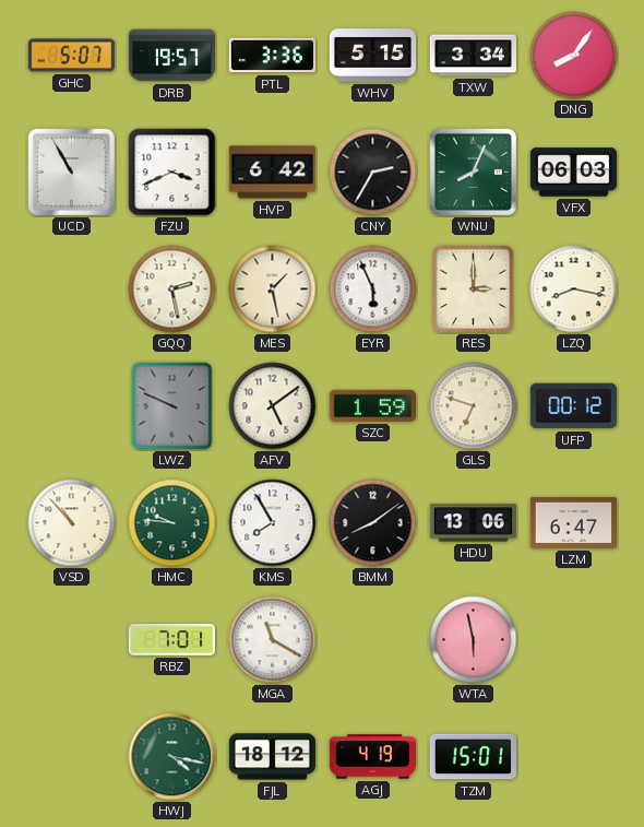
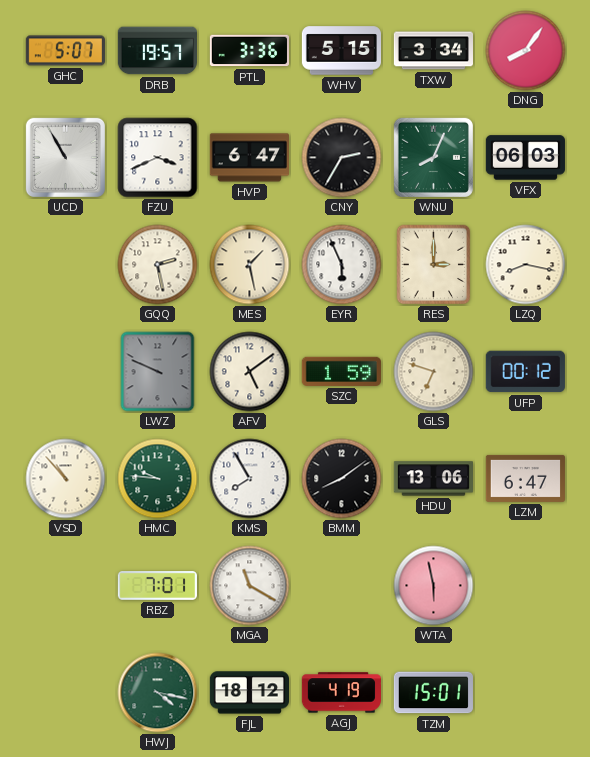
HVP: 6:42 -> 6:47 (249, 158)
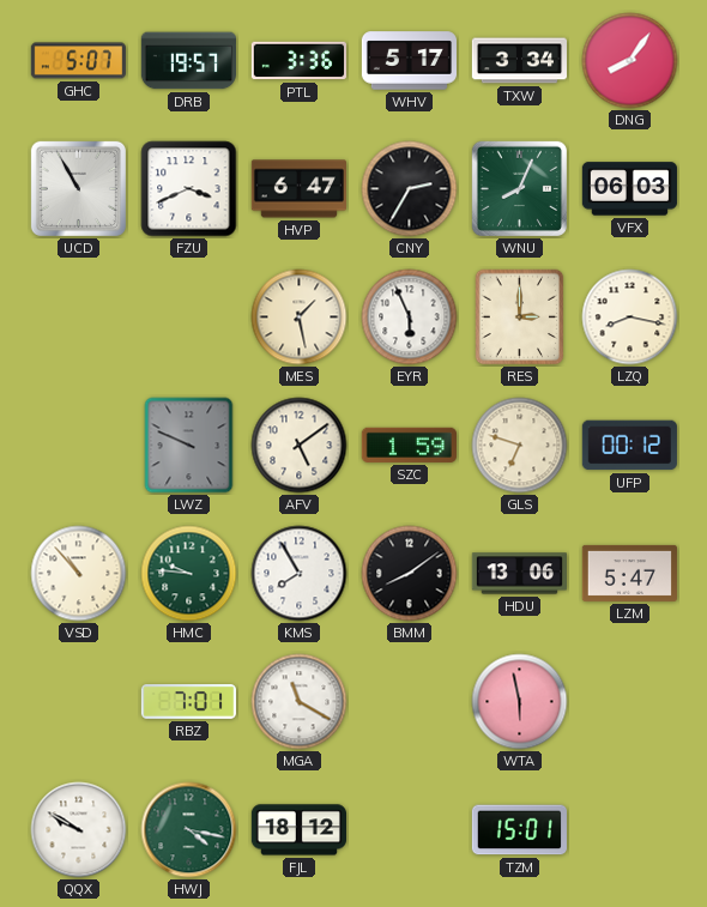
WHV: 5:15 -> 5:17 (409, 61)
GQQ: 2:28 -> none (158, 265)
LZM: 6:47 -> 5:47 (629, 573)
QQX: none -> 9:50 (79, 830)
AGJ: 4:19 -> none (341, 693)
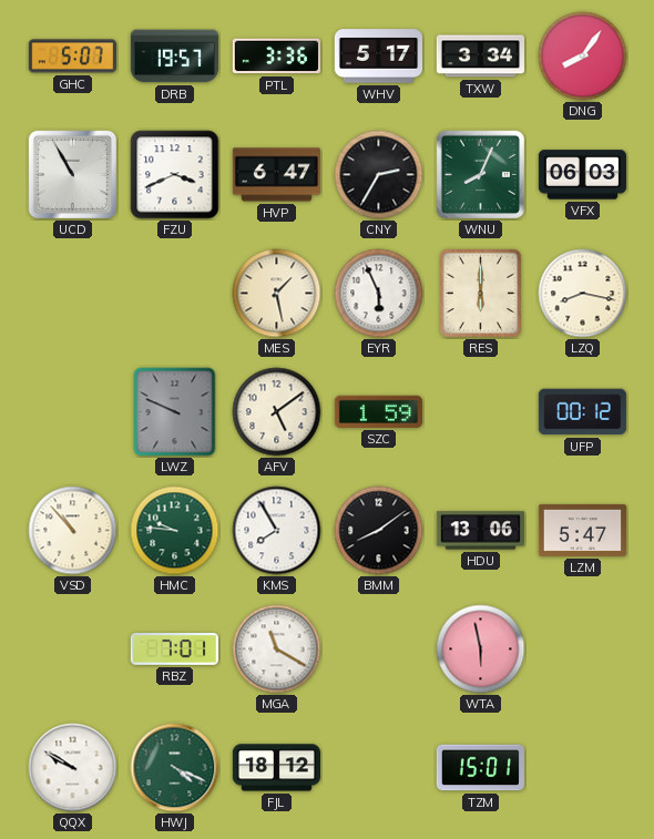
RES: 3:00 -> 6:00 (481, 294)
GLS: 6:48 -> none (520, 446)
HWJ: 4:17 -> 4:19 (175, 768)
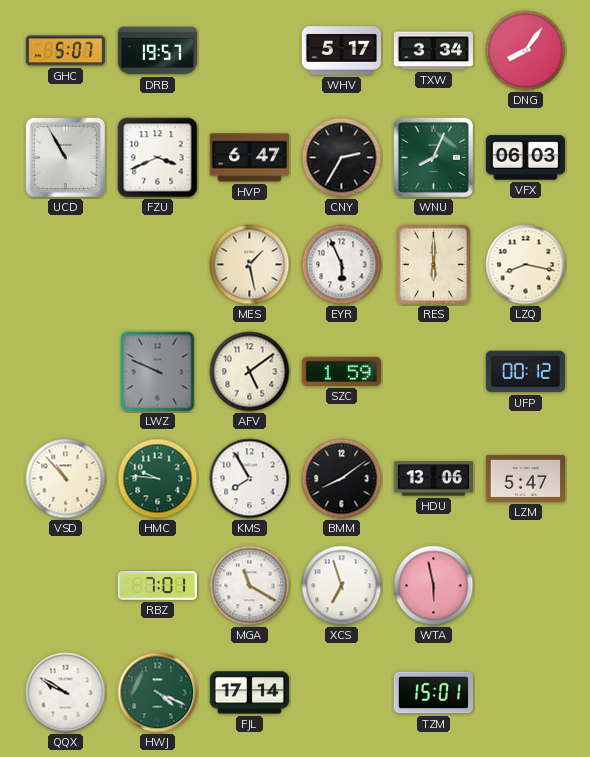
PTL: 3:36 -> none (276, 57)
XCS: none -> 6:57 (342, 586)
FJL: 18:12 -> 17:14 (249, 693)
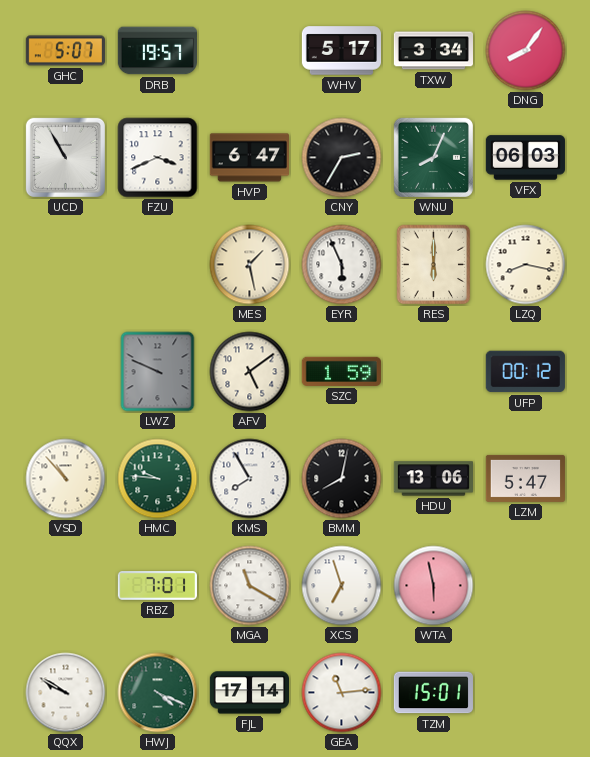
BMM: 8:09 -> 8:02 (342, 479)
GEA: none -> 11:14 (342, 693)
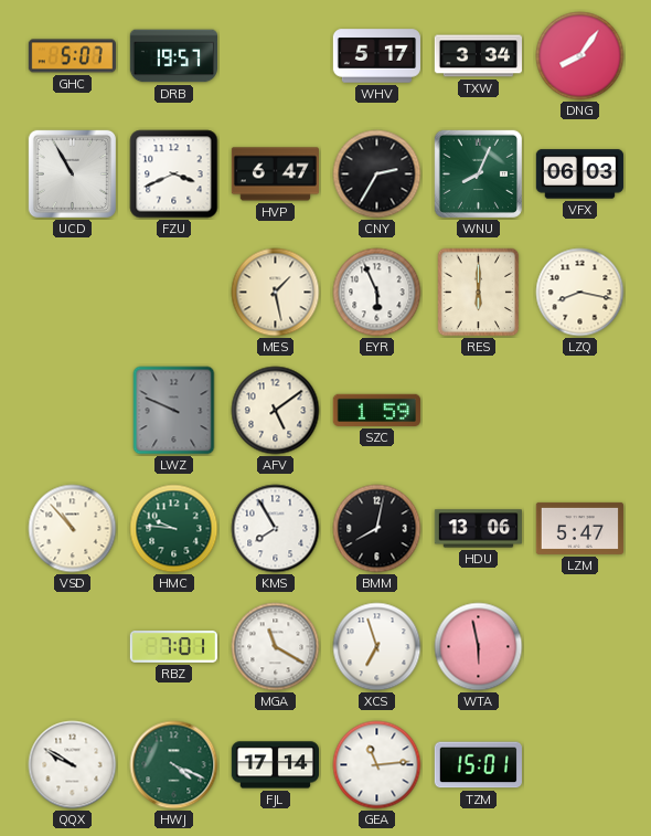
UFP: 00:12 -> none (525, 372)
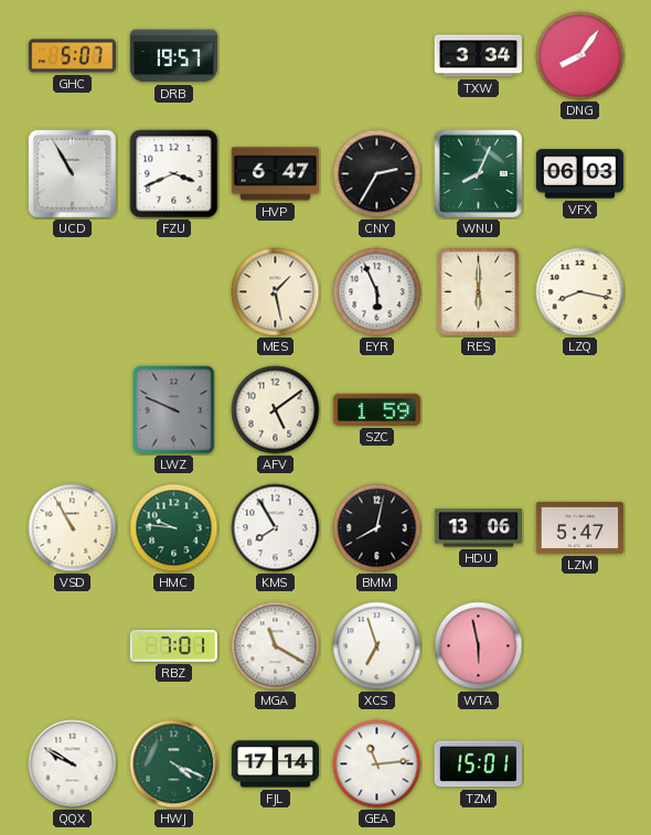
WHV: 5:17 -> none (376, 56)
VSD: 10:53 -> 10:55 (73, 528)
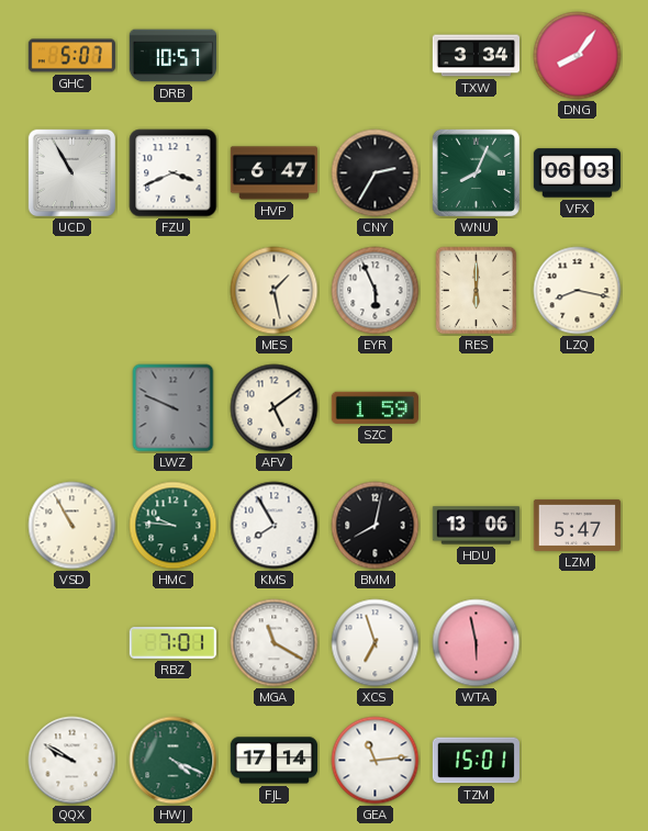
DRB: 19:57 -> 10:57 (172, 56)
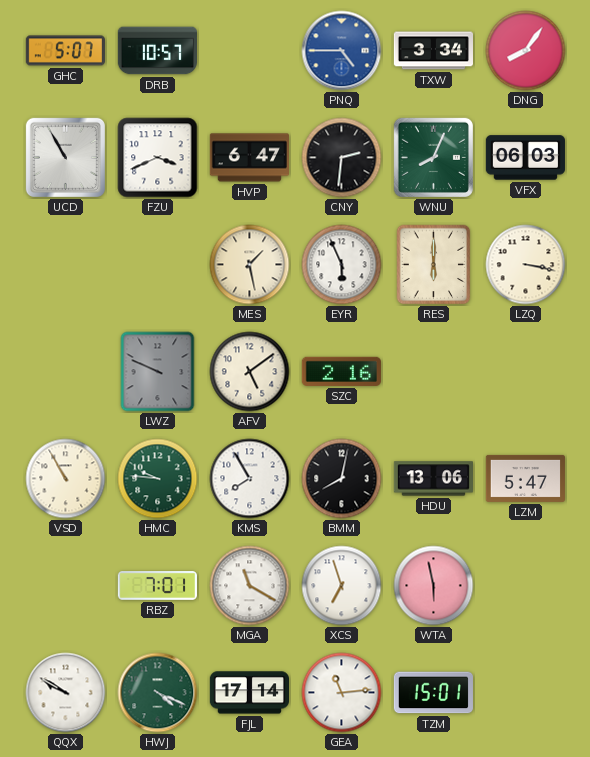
PNQ: none -> 4:45 (342, 51)
CNY: 2:35 -> 2:31 (342, 158)
LZQ: 8:17 -> 3:17 (526, 265)
SZC: 1:59 -> 2:16 (341, 371)
